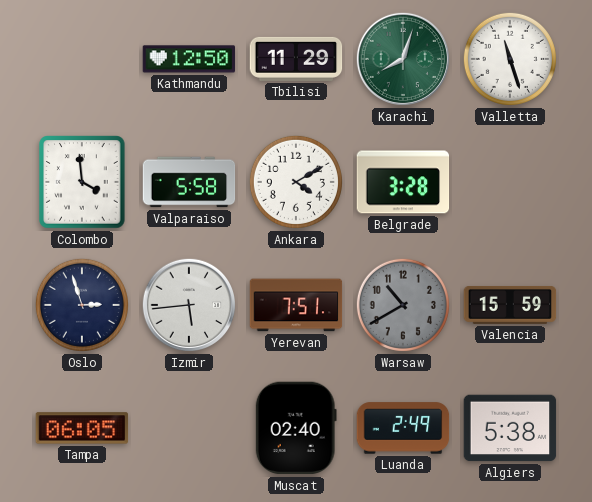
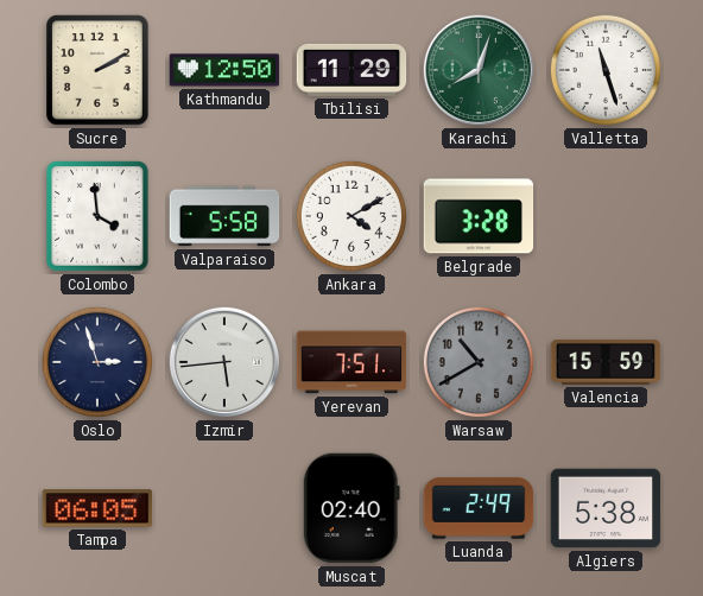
Sucre: none -> 2:10 (97, 70)
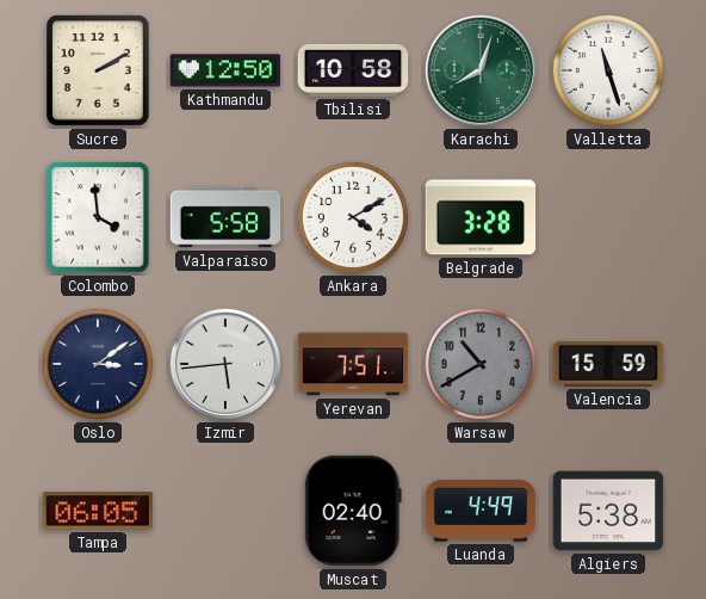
Tbilisi: 11:29 -> 10:58 (353, 70)
Oslo: 2:57 -> 3:09 (98, 364)
Luanda: 2:49 -> 4:49 (481, 511)
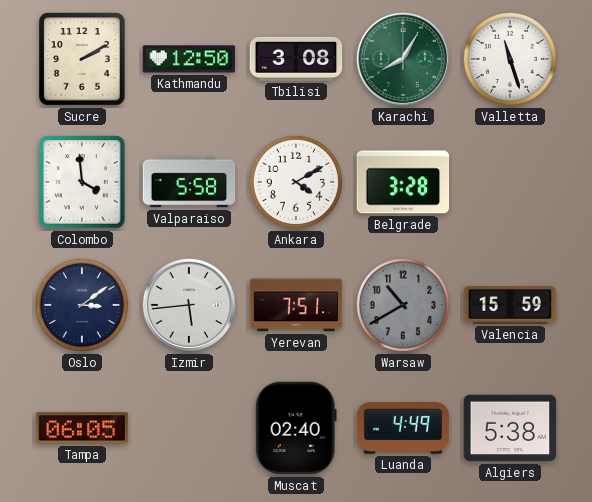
Tbilisi: 10:58 -> 3:08 (296, 59)
Karachi: 8:03 -> 8:05 (403, 59)
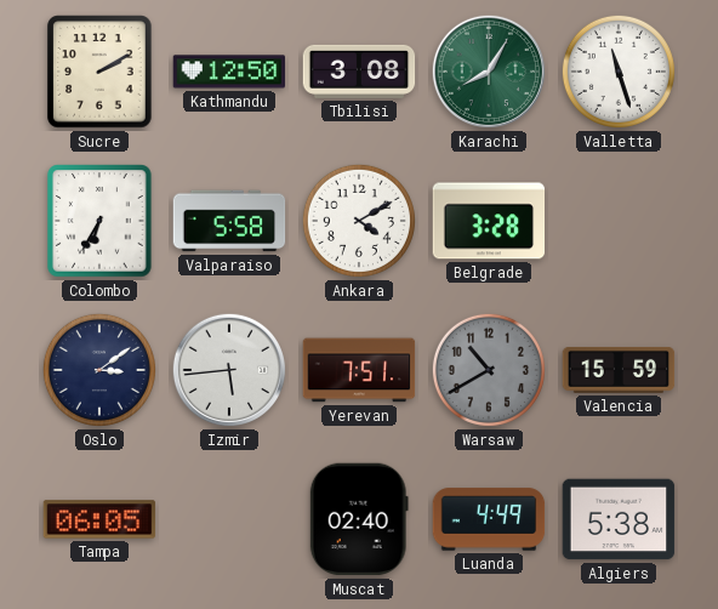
Colombo: 3:59 -> 6:35 (99, 221)
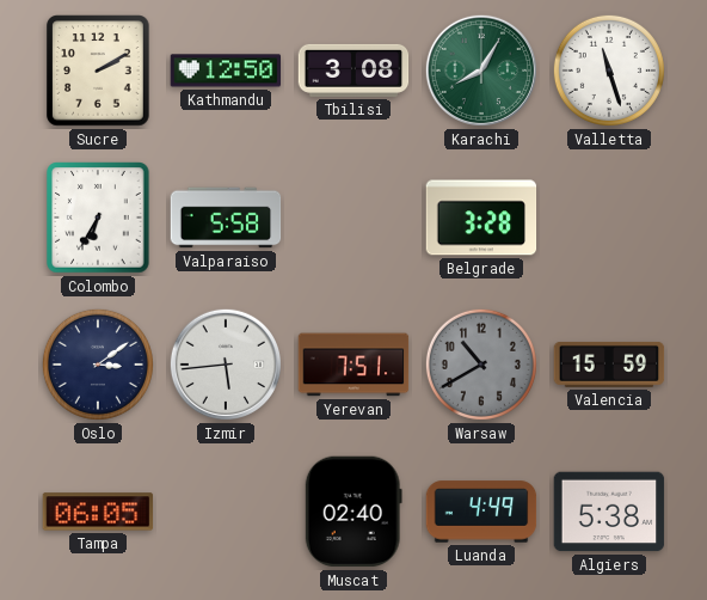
Ankara: 4:10 -> none (359, 221)
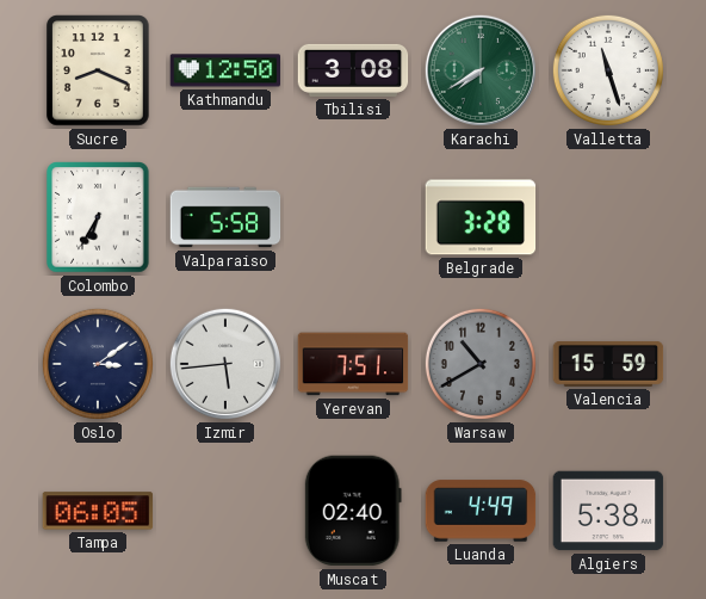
Sucre: 2:10 -> 8:19 (98, 70)
Karachi: 8:05 -> 7:40 (481, 70)
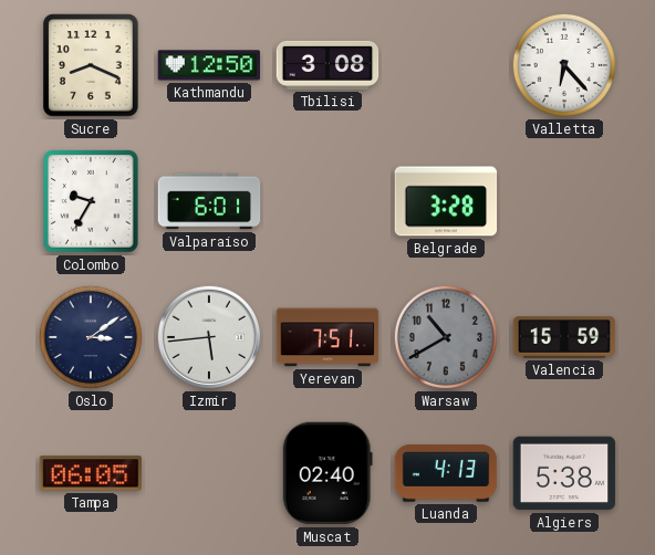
Karachi: 7:40 -> none (481, 70)
Valletta: 11:27 -> 6:23 (564, 65)
Colombo: 6:35 -> 9:35 (91, 201)
Valparaiso: 5:58 -> 6:01 (209, 201)
Luanda: 4:49 -> 4:13 (446, 473)
